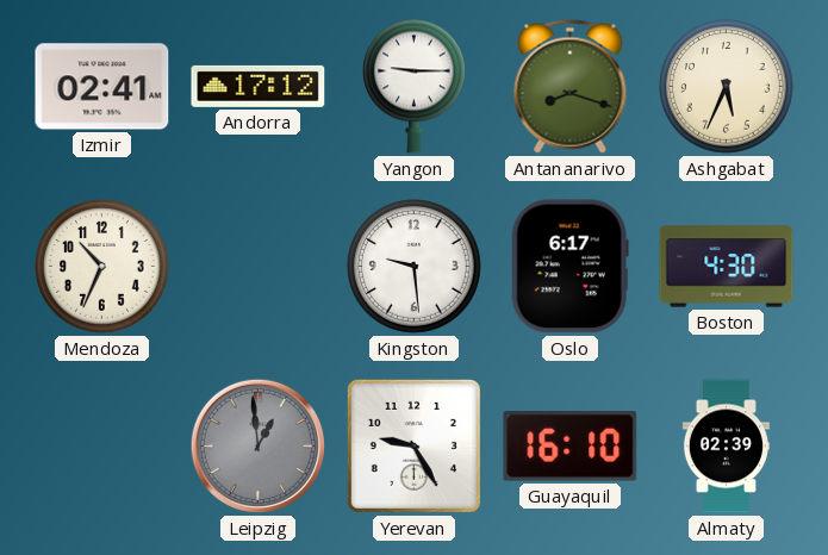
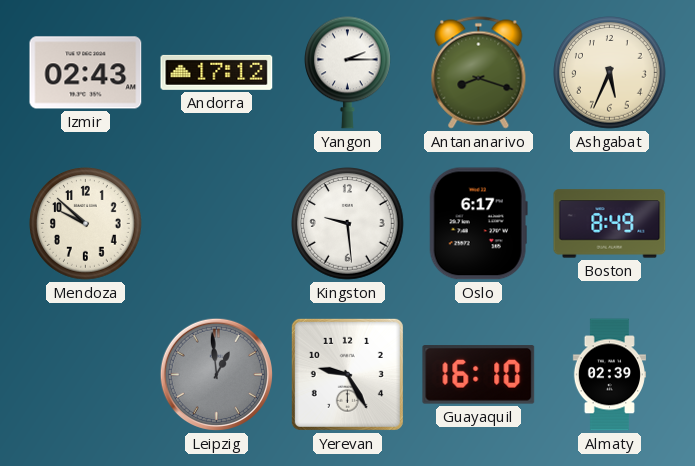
Izmir: 02:41 -> 02:43 (86, 73)
Yangon: 9:15 -> 2:15 (348, 72)
Mendoza: 10:34 -> 9:52 (86, 224)
Boston: 4:30 -> 8:49 (610, 224)
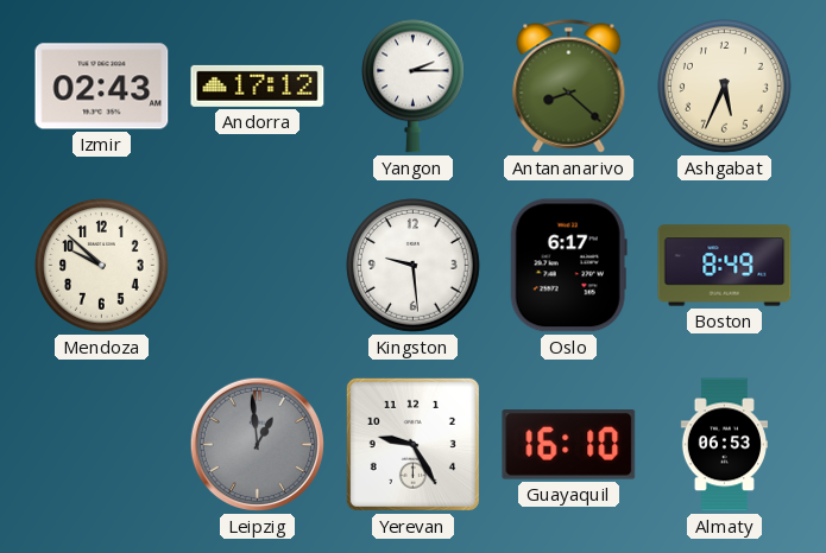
Antananarivo: 8:18 -> 8:22 (569, 87)
Almaty: 02:39 -> 06:53 (724, 445)
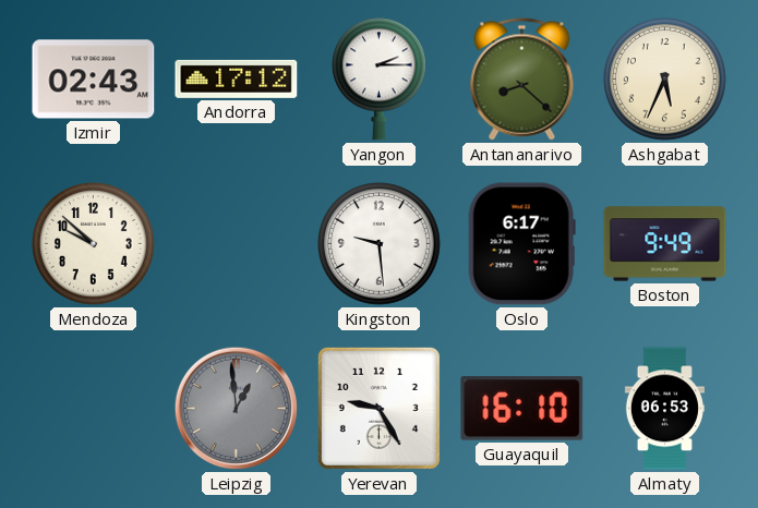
Boston: 8:49 -> 9:49 (665, 244)
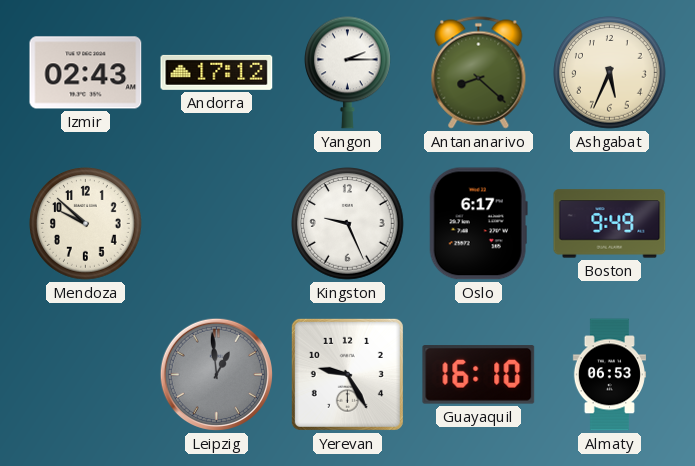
Kingston: 9:29 -> 9:26 (348, 224)
